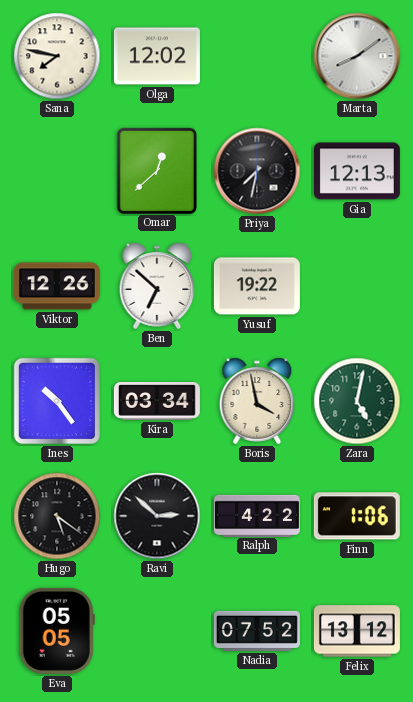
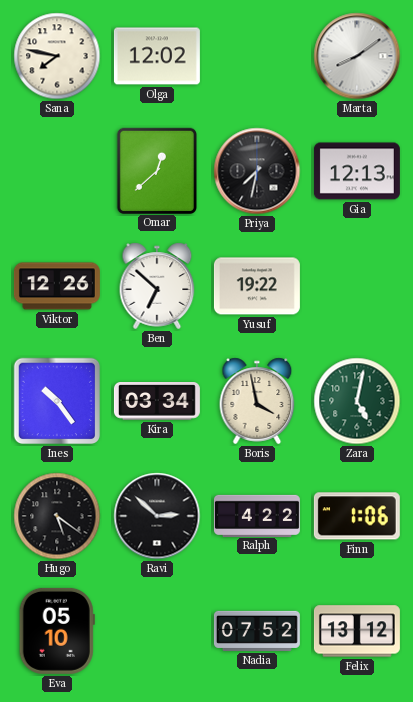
Eva: 05:05 -> 05:10 (57, 631)
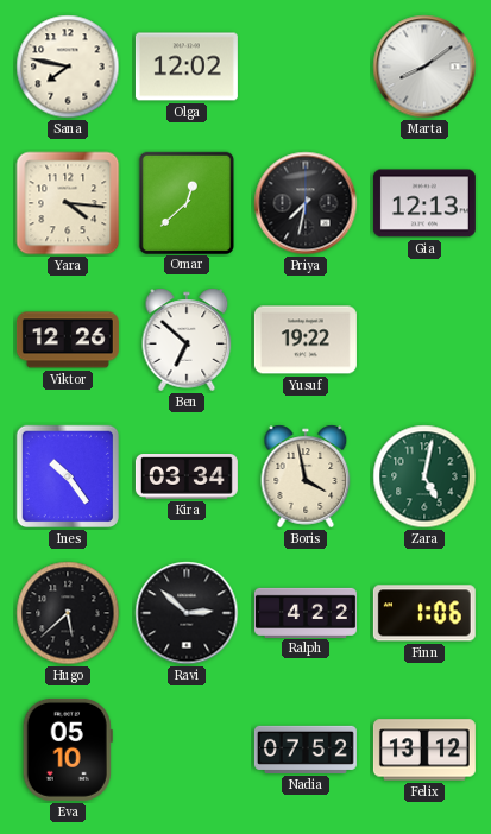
Yara: none -> 4:16 (68, 203)
Hugo: 5:21 -> 5:38 (68, 613)
